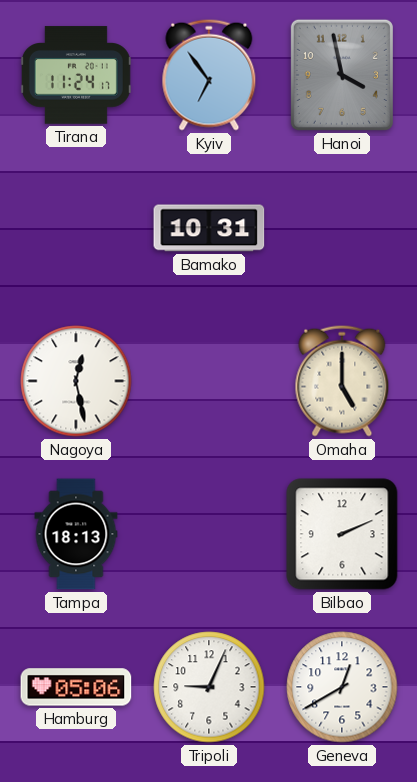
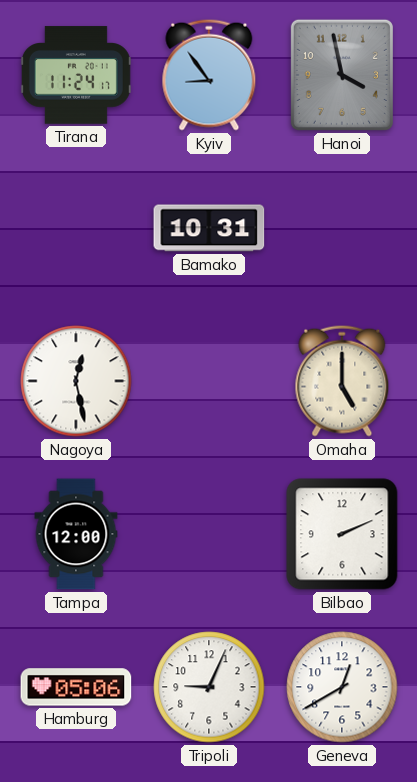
Kyiv: 6:54 -> 8:54 (209, 75)
Tampa: 18:13 -> 12:00 (76, 534)
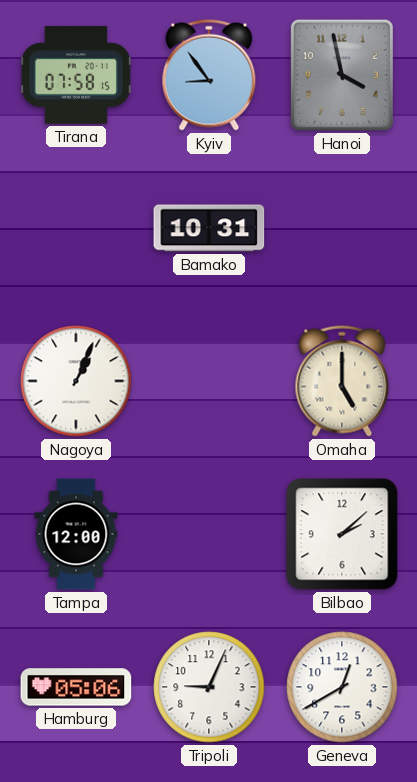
Tirana: 11:24 -> 07:58 (76, 75)
Nagoya: 12:28 -> 1:04 (76, 381)
Bilbao: 2:11 -> 2:08 (342, 534)
